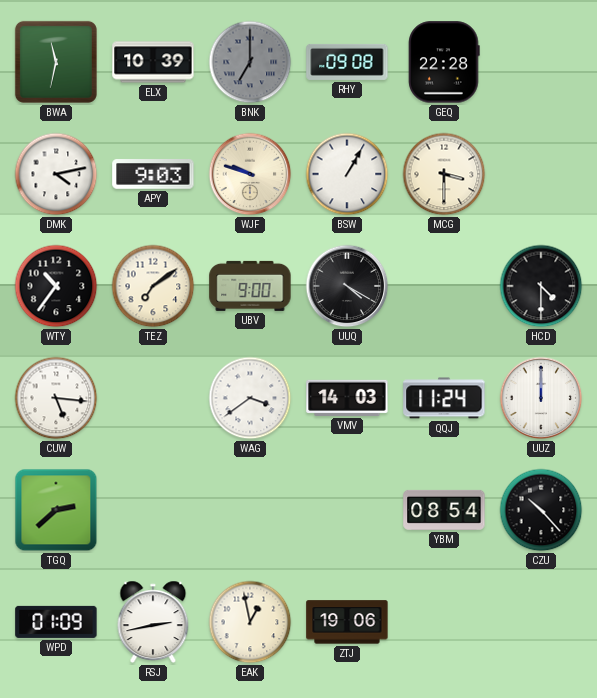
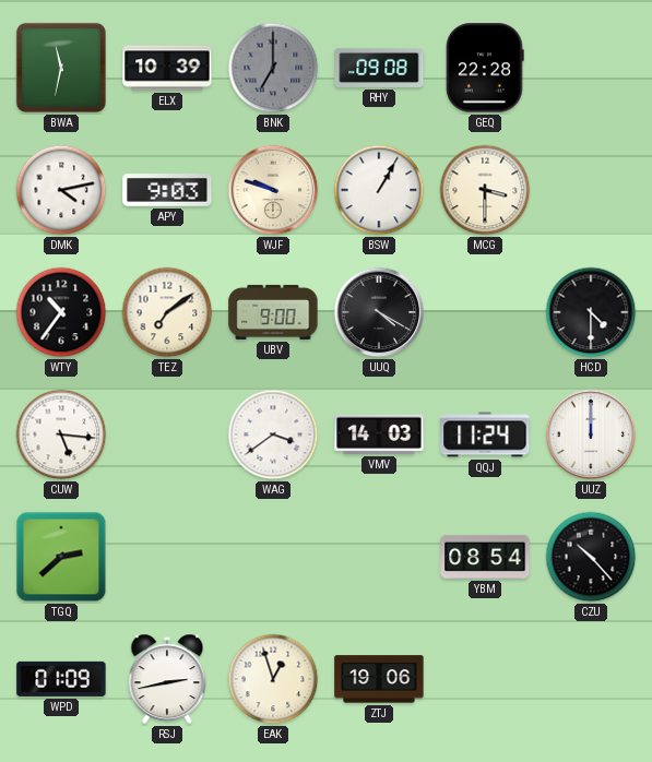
EAK: 12:58 -> 12:57 (273, 679)
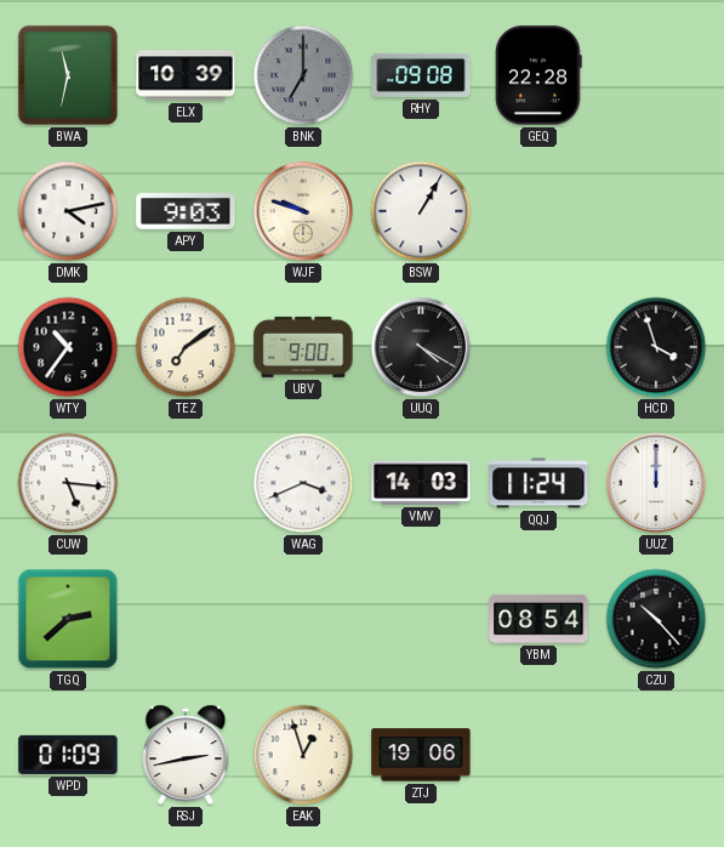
MCG: 3:30 -> none (485, 190)
HCD: 4:30 -> 3:57 (656, 347)
WAG: 3:39 -> 3:41 (303, 483)
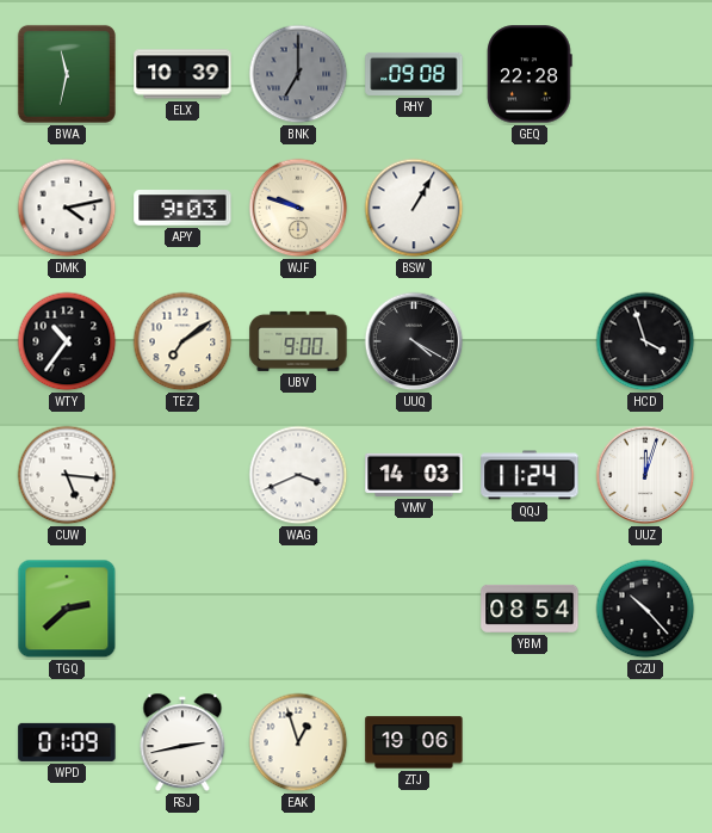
UUZ: 12:00 -> 12:03 (645, 475)
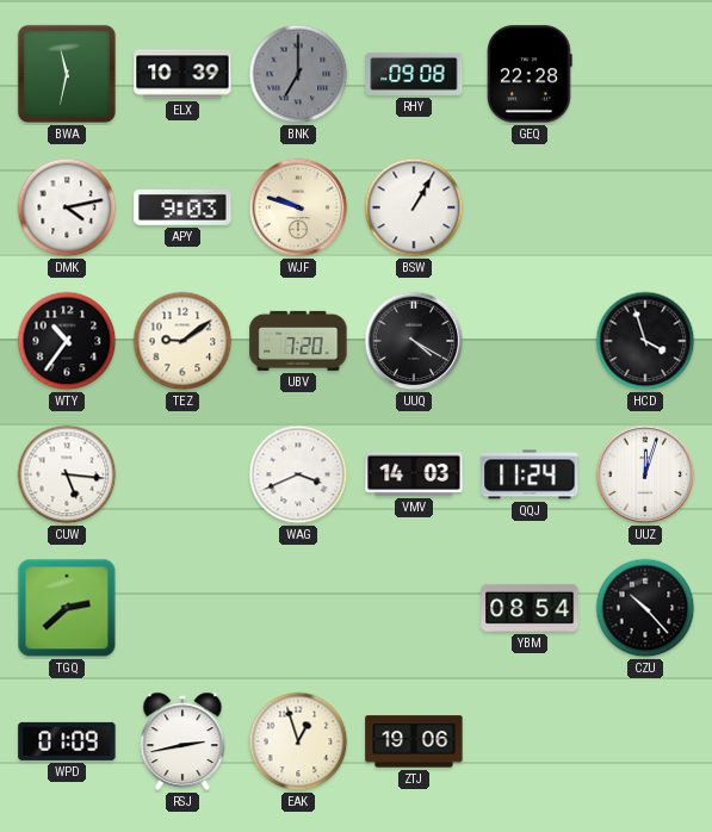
TEZ: 7:09 -> 9:09 (182, 341)
UBV: 9:00 -> 7:20 (298, 341)
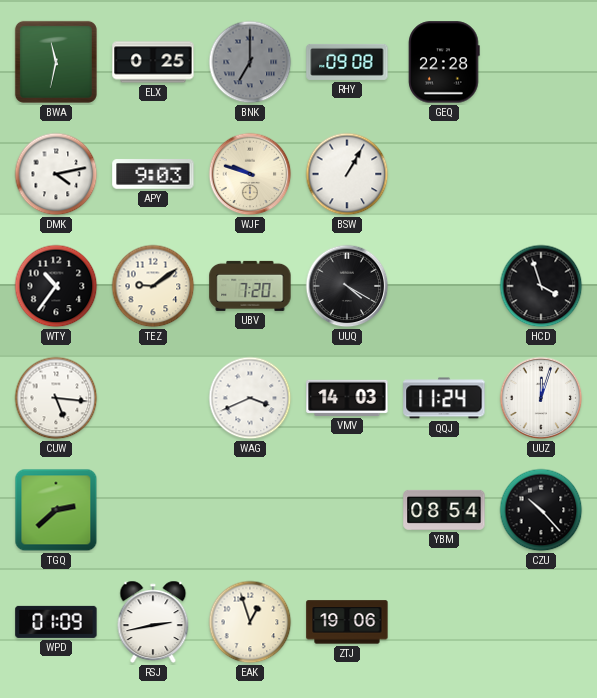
ELX: 10:39 -> 0:25 (153, 62)
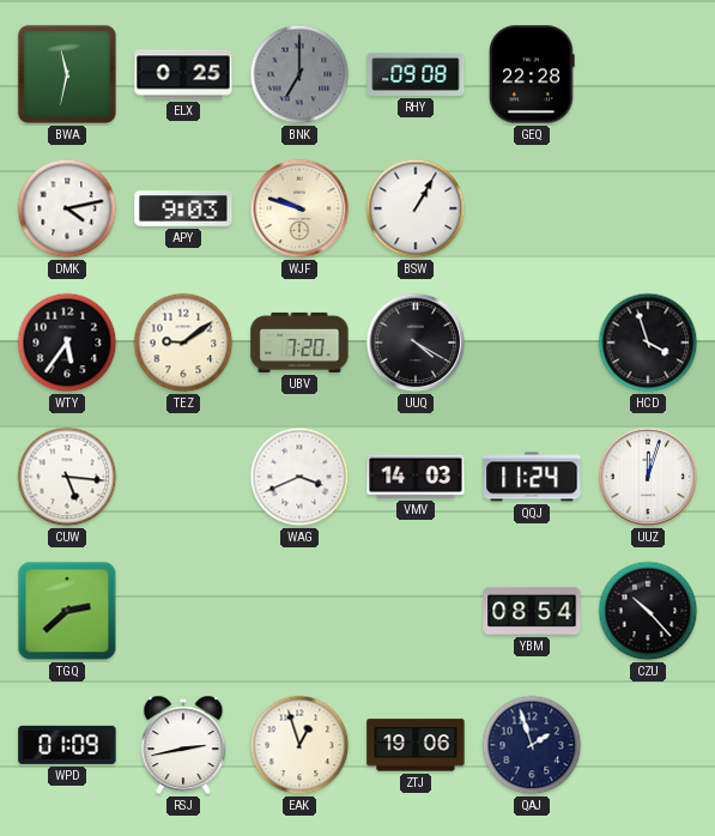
WTY: 10:36 -> 5:36 (67, 343)
QAJ: none -> 1:57 (532, 745)
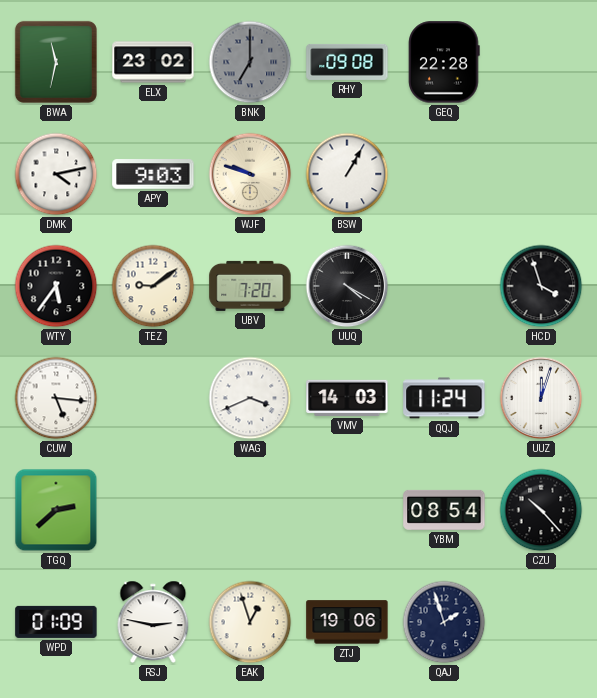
ELX: 0:25 -> 23:02 (153, 62)
RSJ: 2:43 -> 2:47 (153, 622)
